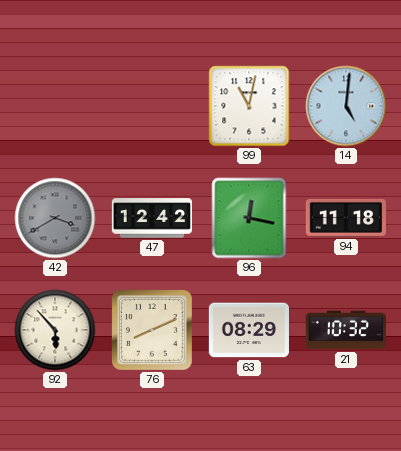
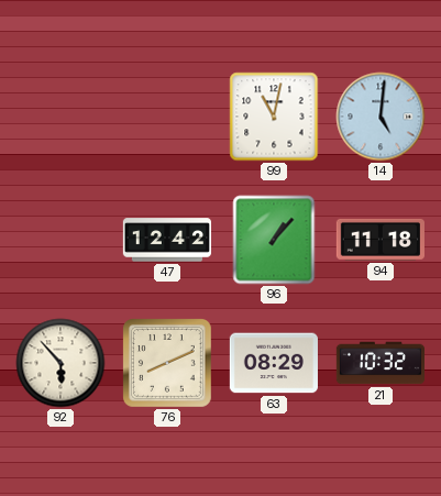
42: 3:40 -> none (55, 218)
96: 12:17 -> 1:07 (274, 240)
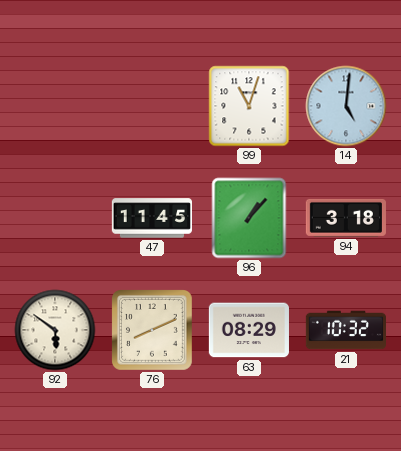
99: 11:02 -> 11:03 (249, 106)
47: 12:42 -> 11:45 (151, 218)
94: 11:18 -> 3:18 (346, 218)
92: 5:53 -> 5:51 (55, 330)
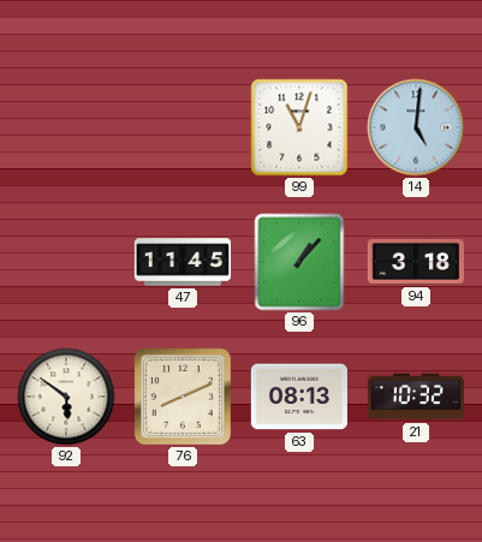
63: 08:29 -> 08:13 (299, 397)
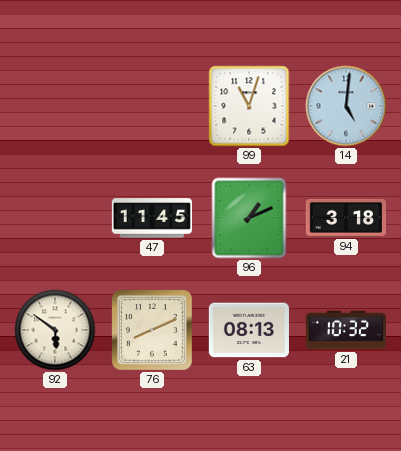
96: 1:07 -> 1:11 (249, 218)
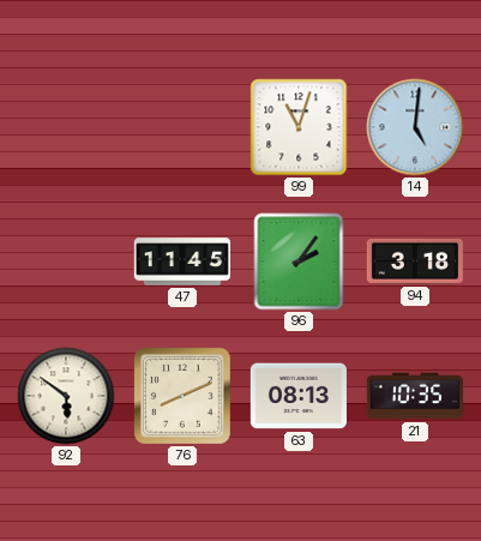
96: 1:11 -> 2:06 (299, 262)
21: 10:32 -> 10:35 (414, 396)
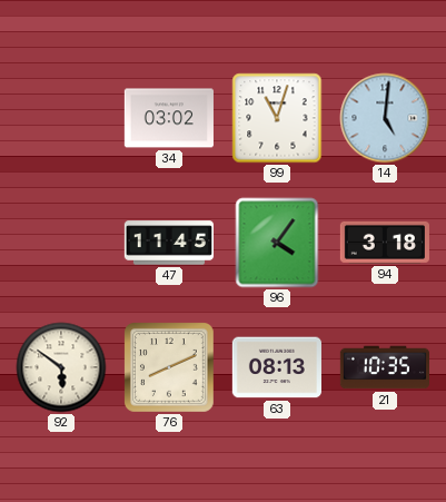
34: none -> 03:02 (169, 118)
96: 2:06 -> 4:06 (277, 243)
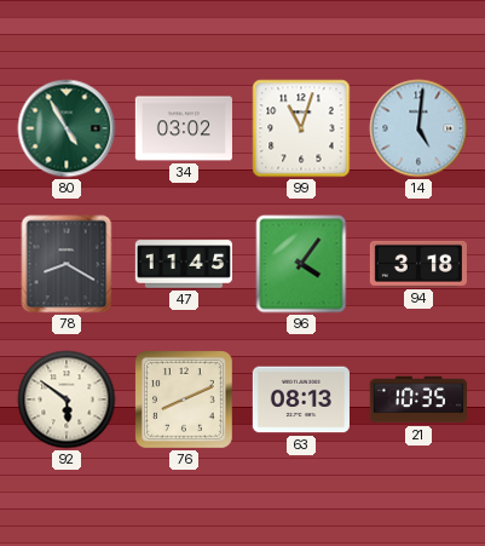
80: none -> 4:55 (67, 128)
78: none -> 8:20 (67, 264)
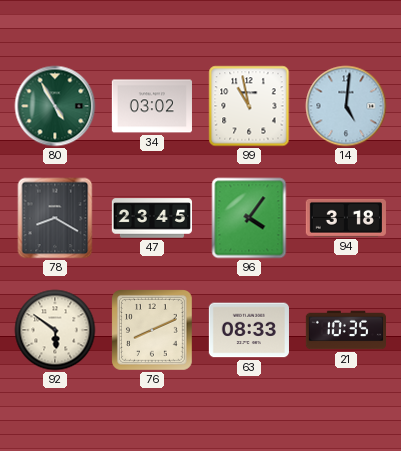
99: 11:03 -> 10:58 (249, 106)
47: 11:45 -> 23:45 (151, 218)
63: 08:13 -> 08:33 (249, 330)
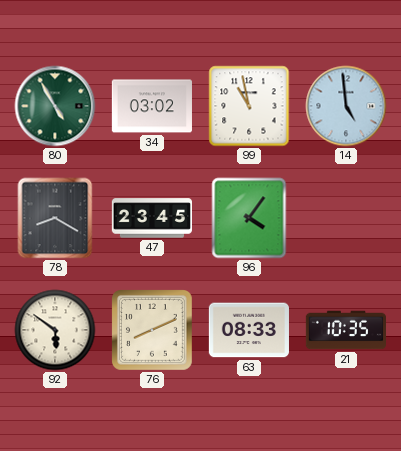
14: 5:01 -> 4:59 (346, 106)
94: 3:18 -> none (346, 218)
